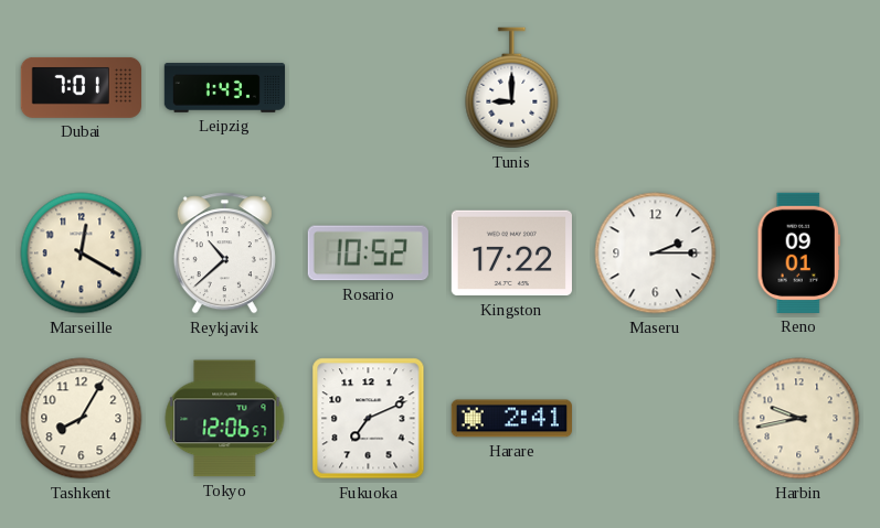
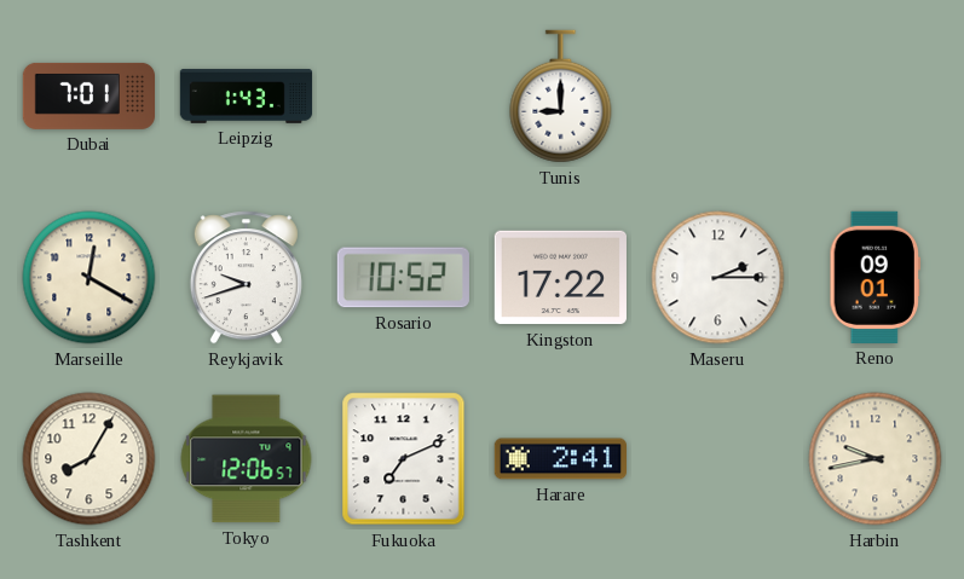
Reykjavik: 10:38 -> 9:42 (246, 278)
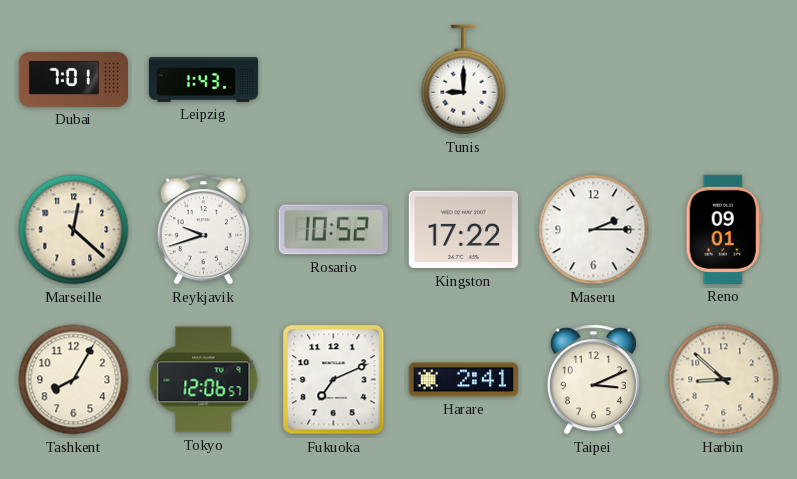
Marseille: 12:20 -> 12:22 (74, 230)
Taipei: none -> 3:11 (593, 380)
Harbin: 9:43 -> 8:52 (724, 380)
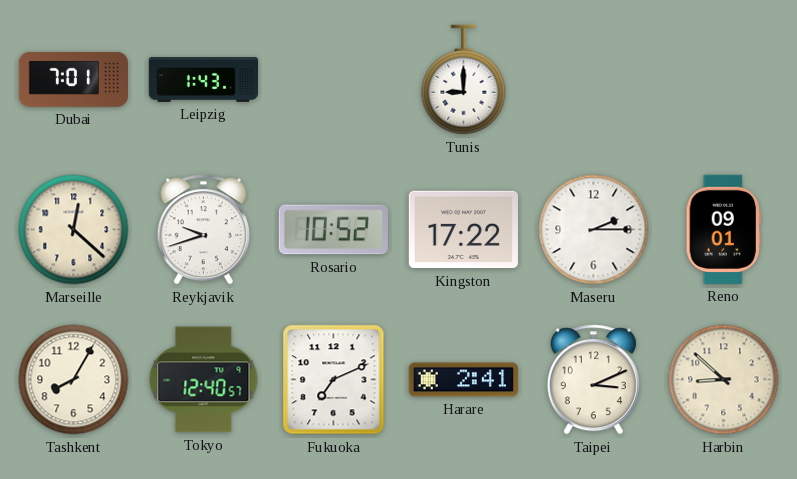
Tokyo: 12:06 -> 12:40 (204, 380)
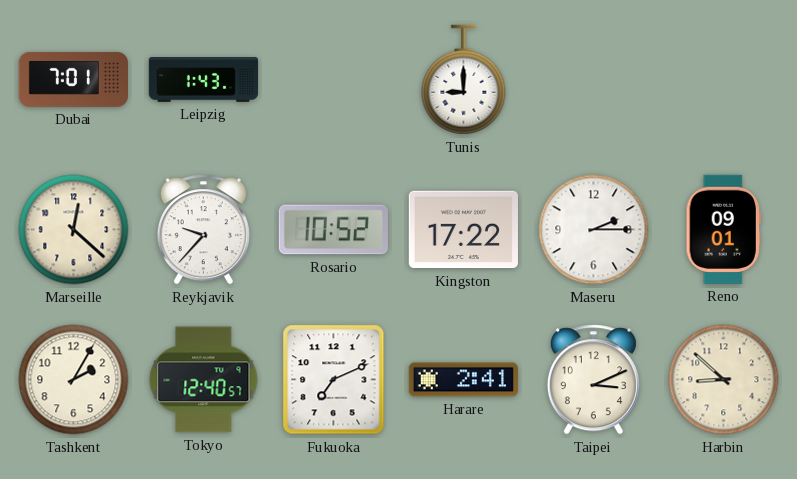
Reykjavik: 9:42 -> 9:37 (203, 230)
Tashkent: 8:05 -> 2:05 (74, 380)
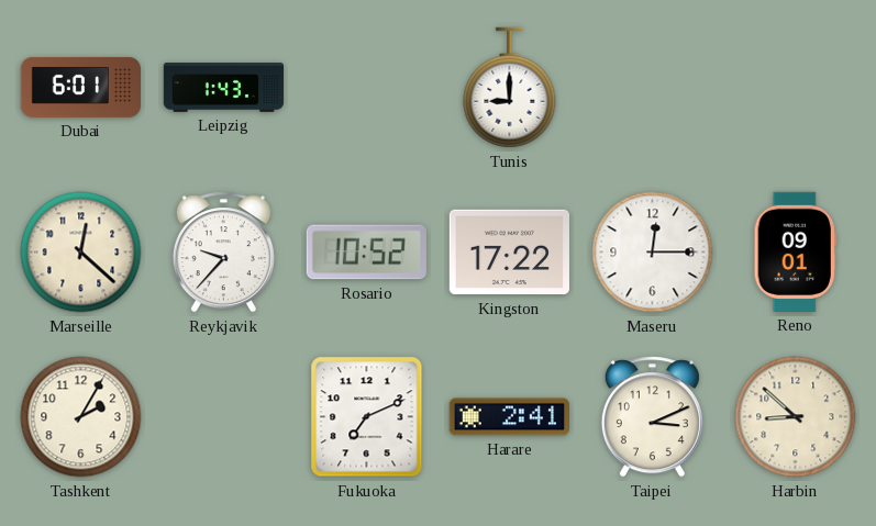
Dubai: 7:01 -> 6:01 (80, 87)
Maseru: 2:15 -> 12:15 (653, 253)
Tokyo: 12:40 -> none (204, 380)
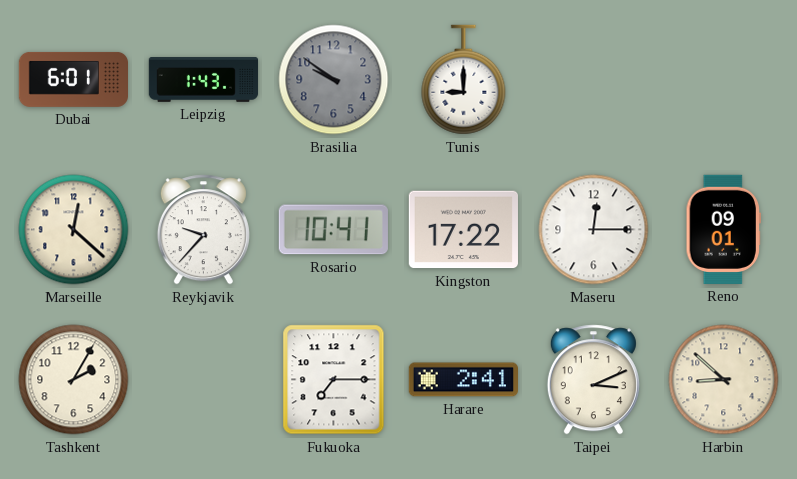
Brasilia: none -> 9:51 (334, 80)
Rosario: 10:52 -> 10:41 (333, 230)
Fukuoka: 7:11 -> 7:15 (334, 380)
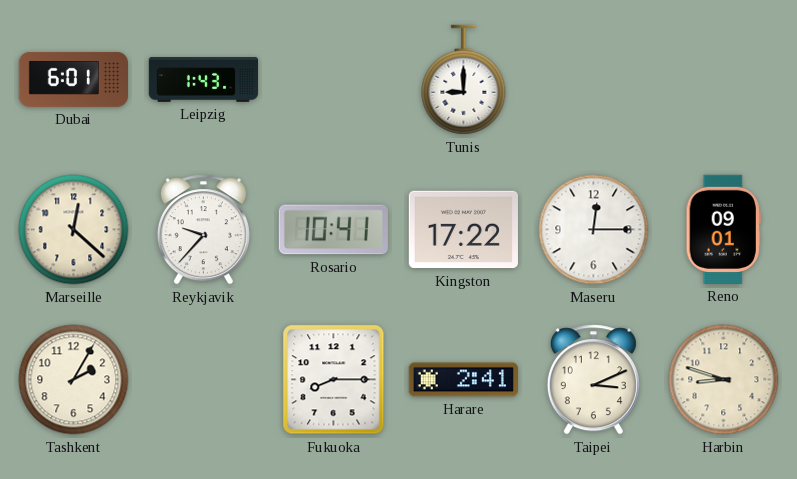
Brasilia: 9:51 -> none (334, 80)
Fukuoka: 7:15 -> 8:15 (334, 380)
Harbin: 8:52 -> 8:48 (724, 380)
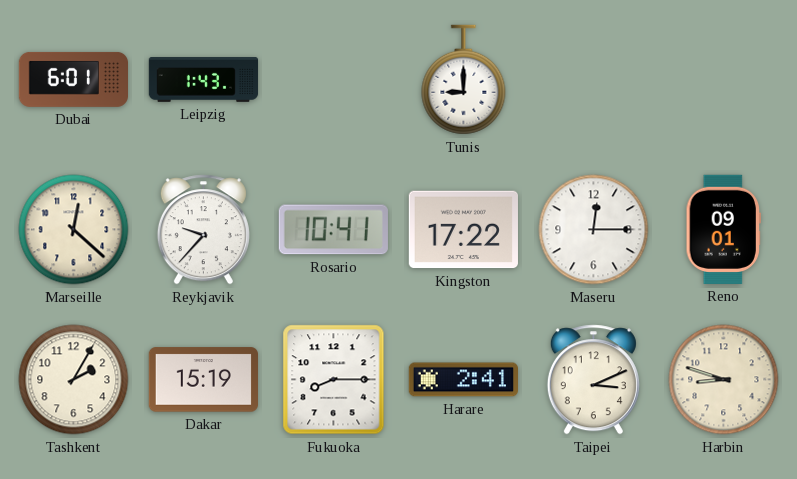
Dakar: none -> 15:19 (203, 380)
